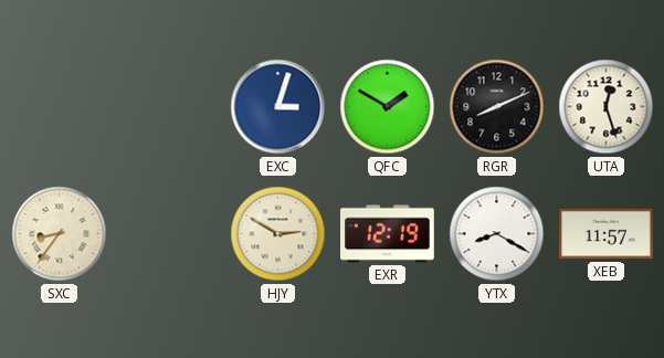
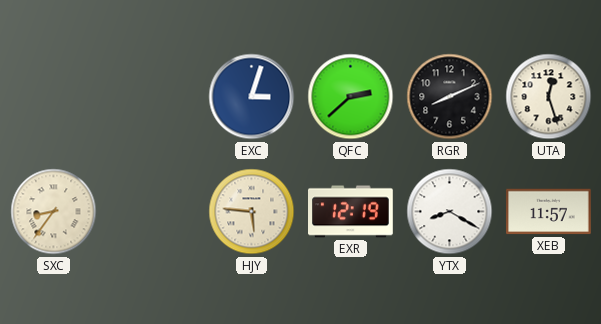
QFC: 1:50 -> 2:38 (351, 97)
HJY: 2:50 -> 5:46 (252, 212)
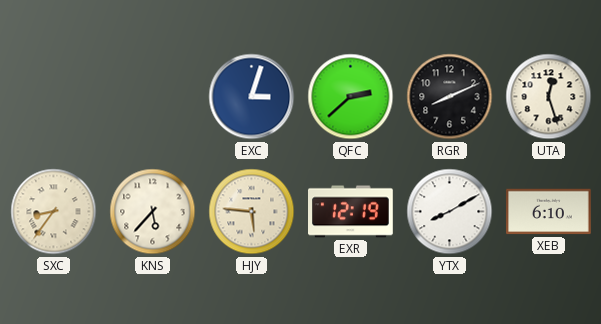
KNS: none -> 5:37 (153, 212)
YTX: 8:20 -> 8:10 (450, 212)
XEB: 11:57 -> 6:10 (549, 212)
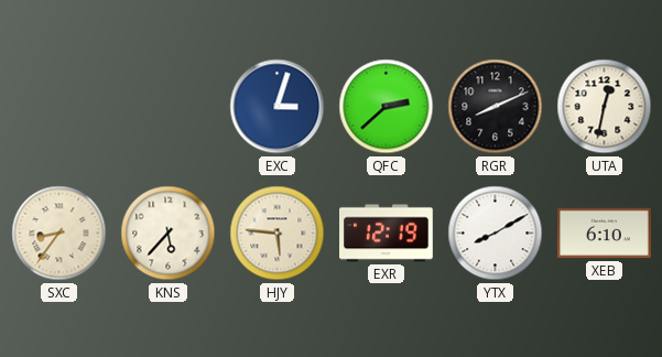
UTA: 12:27 -> 12:32 (605, 107)
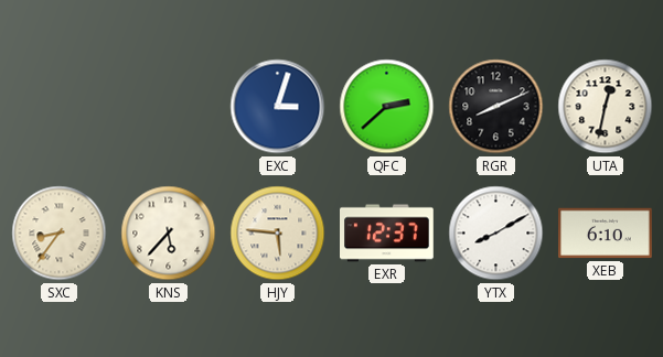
EXR: 12:19 -> 12:37 (387, 234)
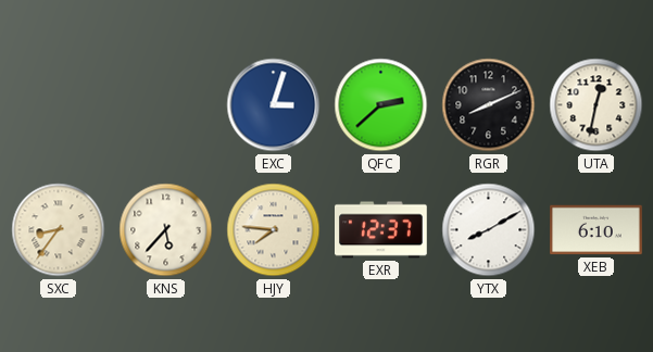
HJY: 5:46 -> 7:46 (274, 230)
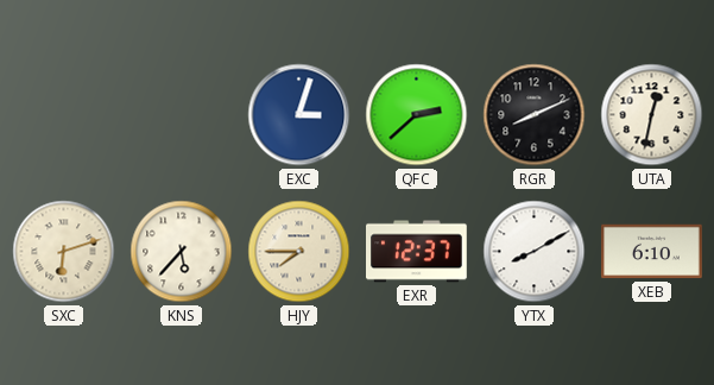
SXC: 8:36 -> 6:12 (64, 252)
HJY: 7:46 -> 7:45 (299, 252)
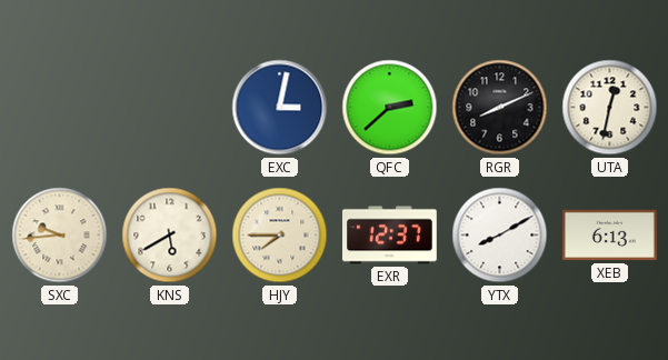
EXC: 3:03 -> 3:02 (280, 108)
SXC: 6:12 -> 9:44 (60, 236)
KNS: 5:37 -> 5:40 (170, 236)
XEB: 6:10 -> 6:13 (610, 236)
